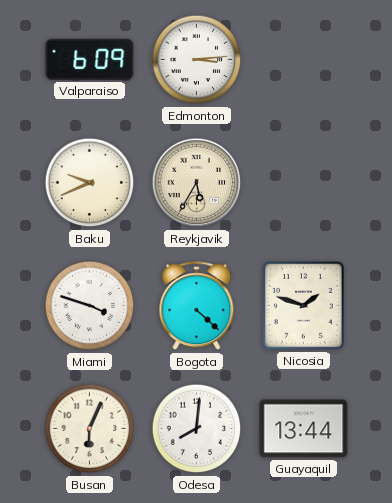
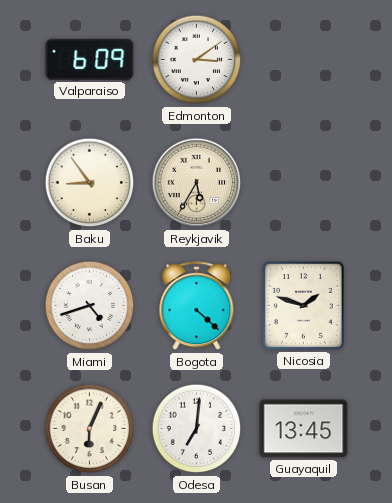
Edmonton: 3:14 -> 3:09 (197, 60)
Baku: 9:41 -> 8:54 (90, 183)
Miami: 3:48 -> 4:42 (90, 306)
Odesa: 8:01 -> 7:01 (197, 429)
Guayaquil: 13:44 -> 13:45 (304, 429)
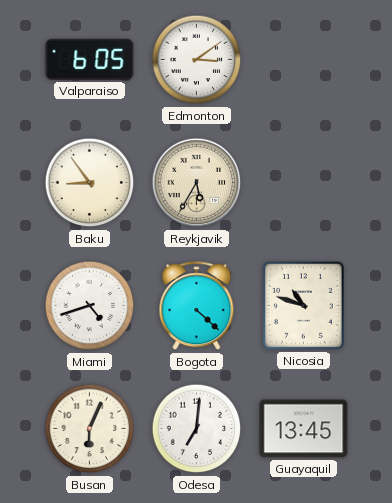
Valparaiso: 6:09 -> 6:05 (90, 59)
Nicosia: 1:48 -> 10:48 (304, 306)
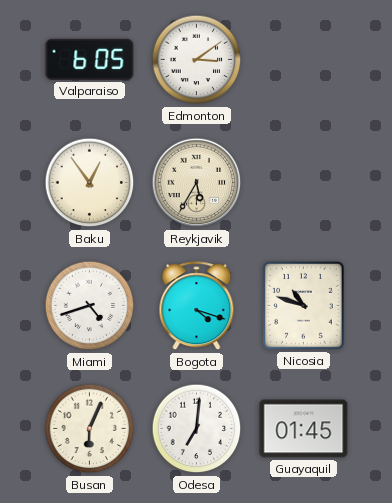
Baku: 8:54 -> 12:54 (90, 183)
Bogota: 4:22 -> 4:18 (197, 306)
Guayaquil: 13:45 -> 01:45 (304, 429)
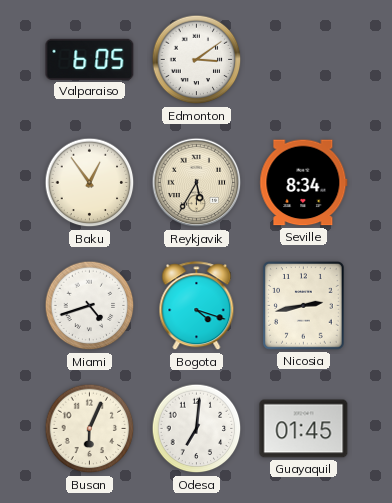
Seville: none -> 8:34 (304, 183)
Nicosia: 10:48 -> 2:43 (304, 306)
